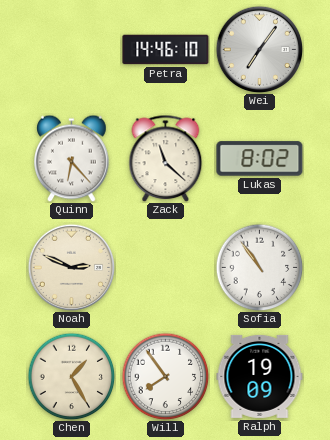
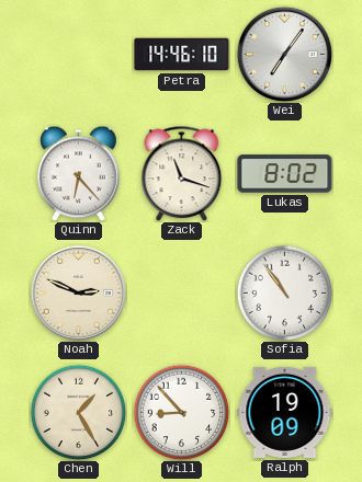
Zack: 11:22 -> 11:18 (182, 173)
Will: 7:54 -> 8:53 (181, 412)
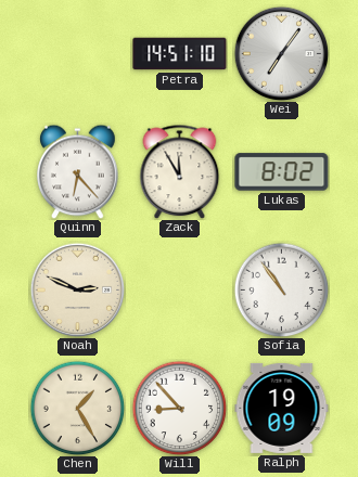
Petra: 14:46 -> 14:51 (180, 54)
Zack: 11:18 -> 11:55 (180, 171)
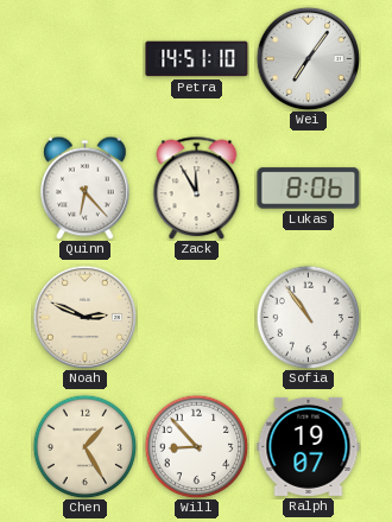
Lukas: 8:02 -> 8:06 (309, 189)
Ralph: 19:09 -> 19:07 (309, 446)
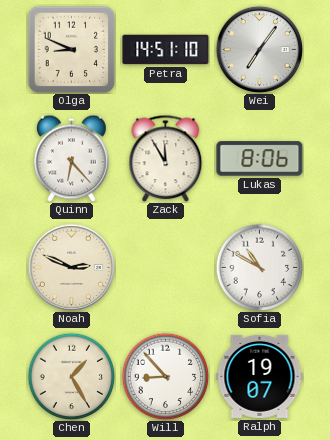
Olga: none -> 8:49 (71, 49)
Sofia: 10:54 -> 10:50 (259, 267)
